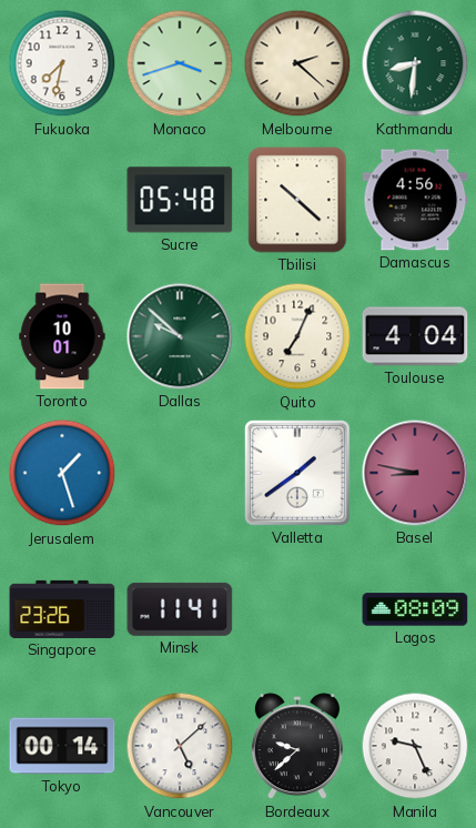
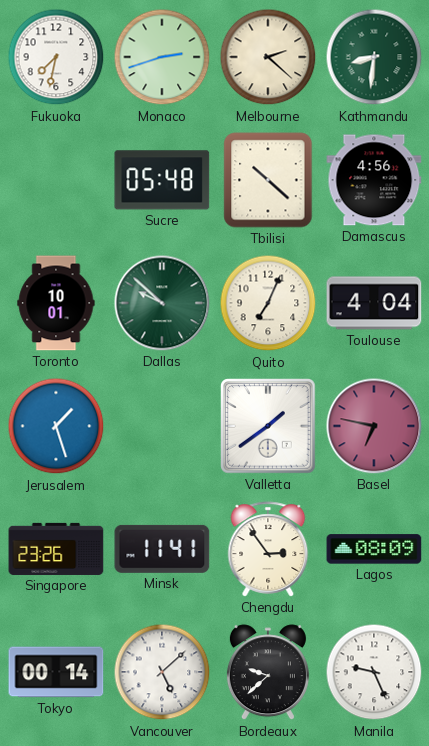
Monaco: 3:42 -> 2:42 (162, 57)
Basel: 8:47 -> 6:47 (374, 426)
Chengdu: none -> 2:54 (268, 549)
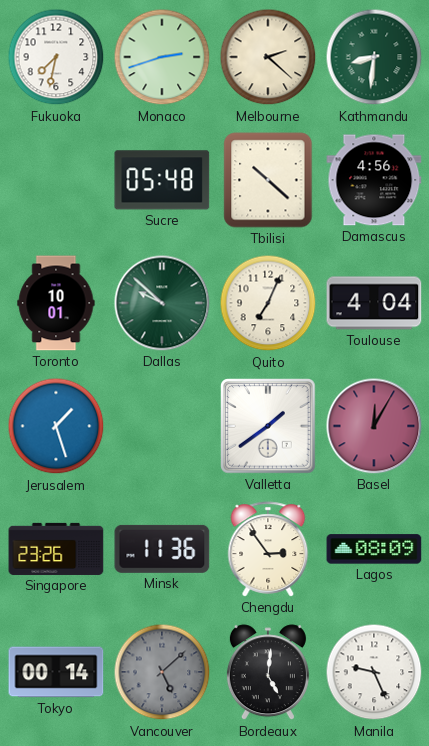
Basel: 6:47 -> 12:05 (374, 426)
Minsk: 11:41 -> 11:36 (162, 549)
Vancouver dial: white -> grey (162, 672)
Bordeaux: 9:38 -> 5:01 (268, 673)
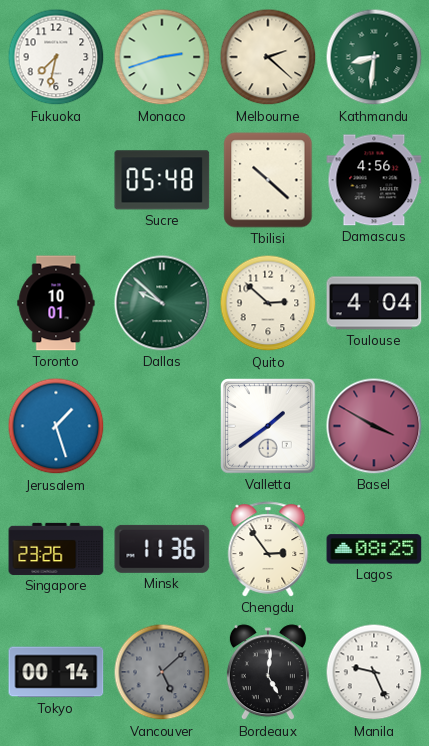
Quito: 7:04 -> 2:52 (268, 303)
Basel: 12:05 -> 3:50 (374, 426)
Lagos: 08:09 -> 08:25 (374, 549)
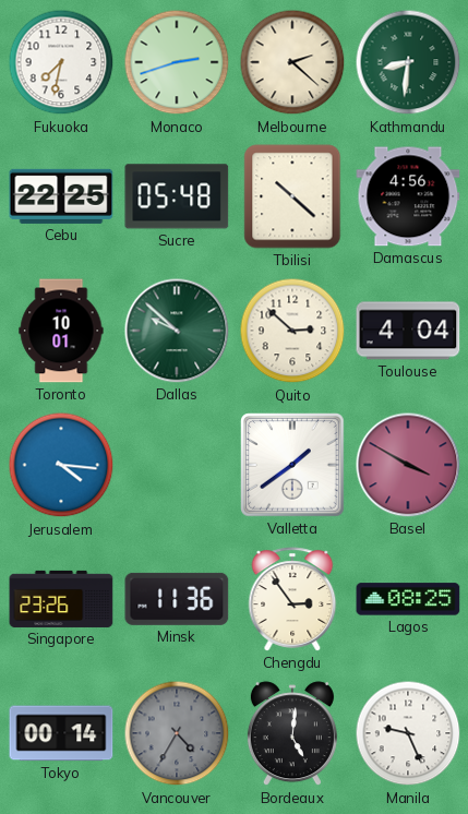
Cebu: none -> 22:25 (61, 196)
Jerusalem: 1:27 -> 4:16 (61, 465)
Vancouver: 5:08 -> 4:35 (177, 733)
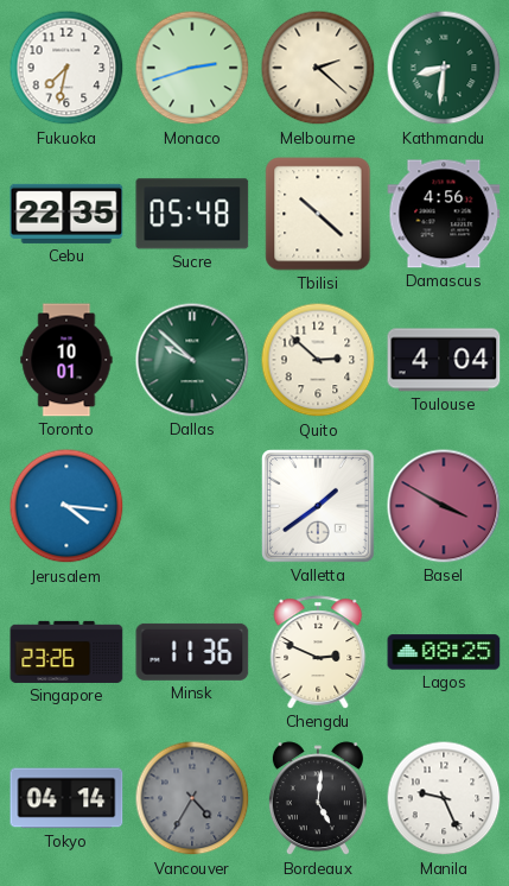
Cebu: 22:25 -> 22:35 (66, 214)
Chengdu: 2:54 -> 2:49 (318, 652)
Tokyo: 00:14 -> 04:14 (66, 798)
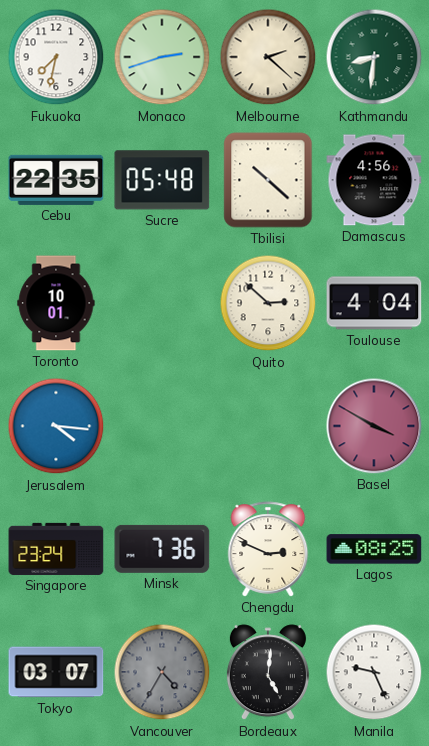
Dallas: 9:52 -> none (192, 360)
Valletta: 1:39 -> none (318, 506)
Singapore: 23:26 -> 23:24 (56, 549)
Minsk: 11:36 -> 7:36 (162, 549)
Tokyo: 04:14 -> 03:07 (56, 672)
